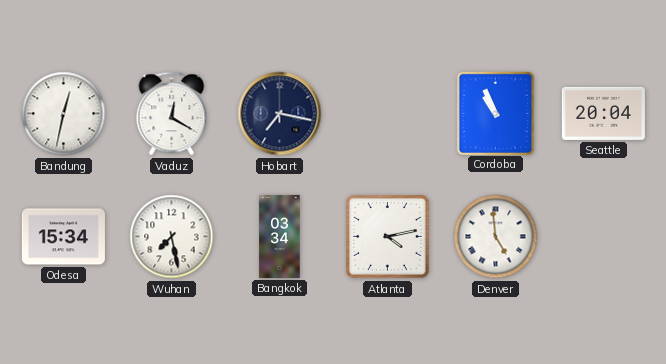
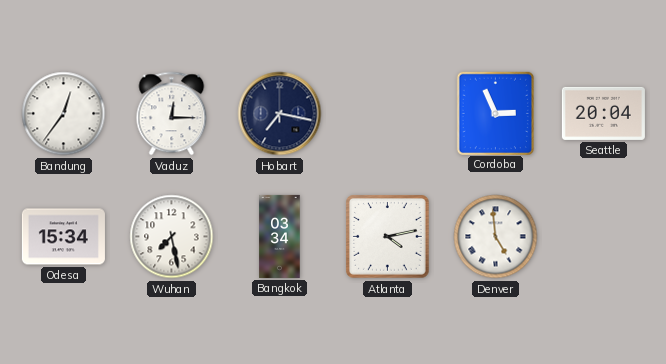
Bandung: 12:32 -> 12:36 (64, 114)
Vaduz: 12:20 -> 12:15 (172, 114)
Cordoba: 10:56 -> 2:56 (495, 113)
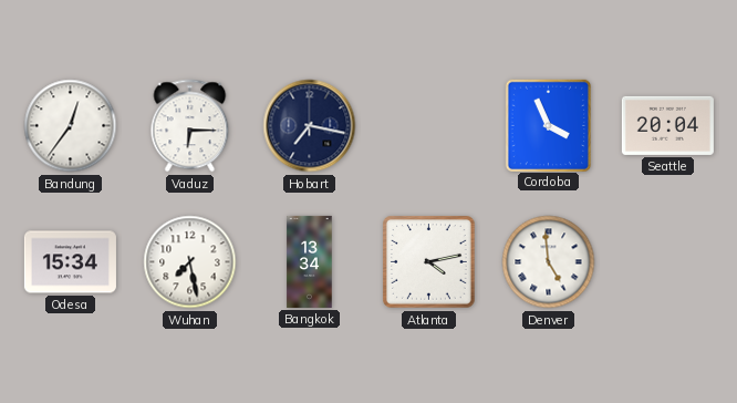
Vaduz: 12:15 -> 6:15 (190, 126)
Cordoba: 2:56 -> 3:56 (548, 125)
Bangkok: 03:34 -> 13:34 (310, 261)
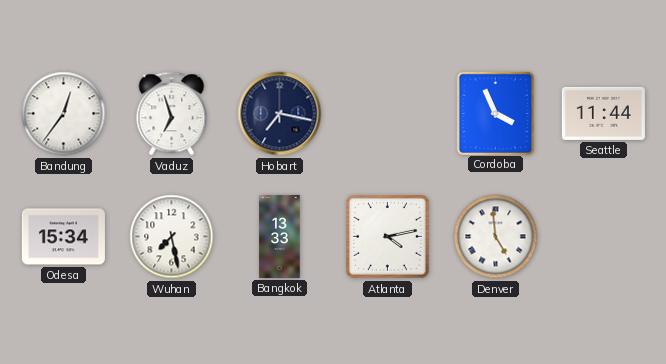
Vaduz: 6:15 -> 6:57 (172, 114)
Seattle: 20:04 -> 11:44 (603, 113)
Bangkok: 13:34 -> 13:33 (280, 236)
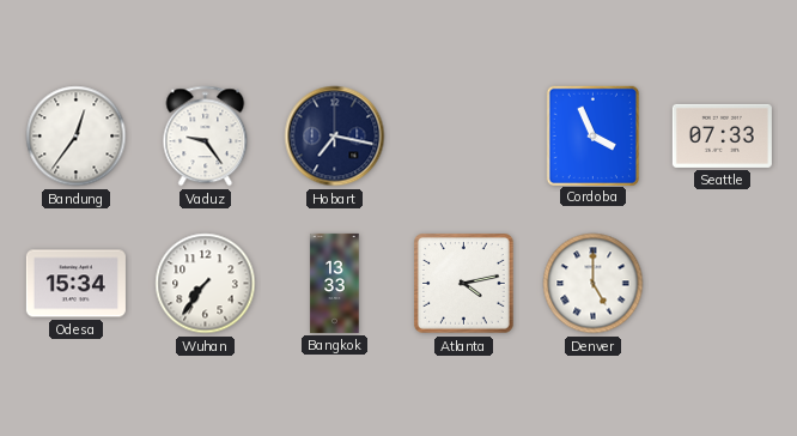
Vaduz: 6:57 -> 9:24 (206, 137)
Seattle: 11:44 -> 07:33 (722, 135)
Wuhan: 7:28 -> 7:36 (206, 284)
Denver: 4:59 -> 5:00 (594, 284)
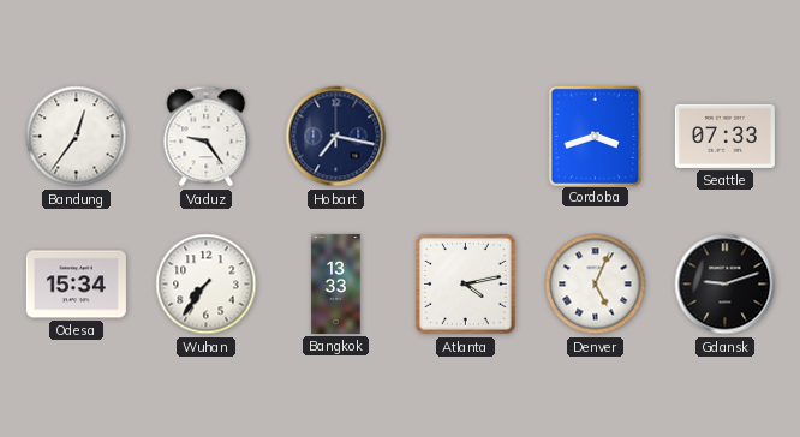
Cordoba: 3:56 -> 3:42 (595, 136)
Denver: 5:00 -> 5:04 (596, 285)
Gdansk: none -> 9:12 (726, 285)
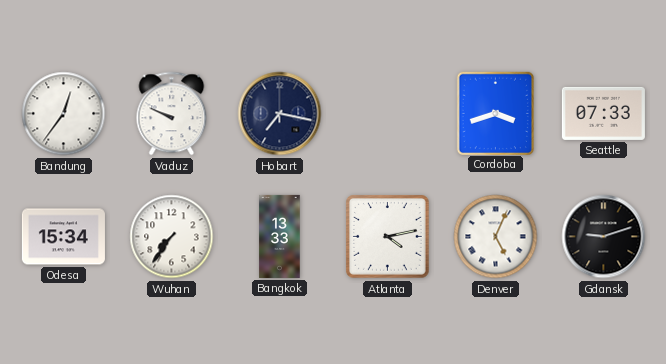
Vaduz: 9:24 -> 9:49 (172, 114)
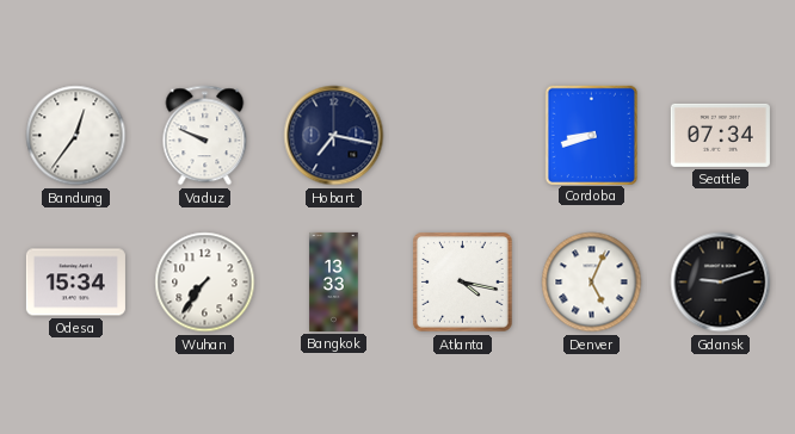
Cordoba: 3:42 -> 8:42 (591, 135)
Seattle: 07:33 -> 07:34 (720, 135)
Atlanta: 4:13 -> 4:17 (463, 283)
